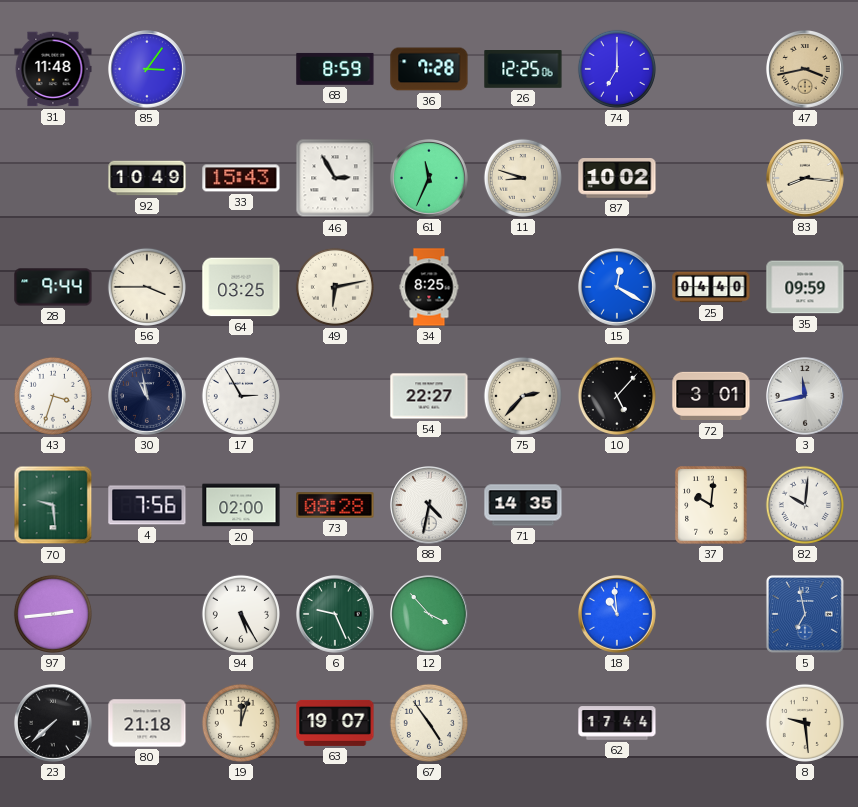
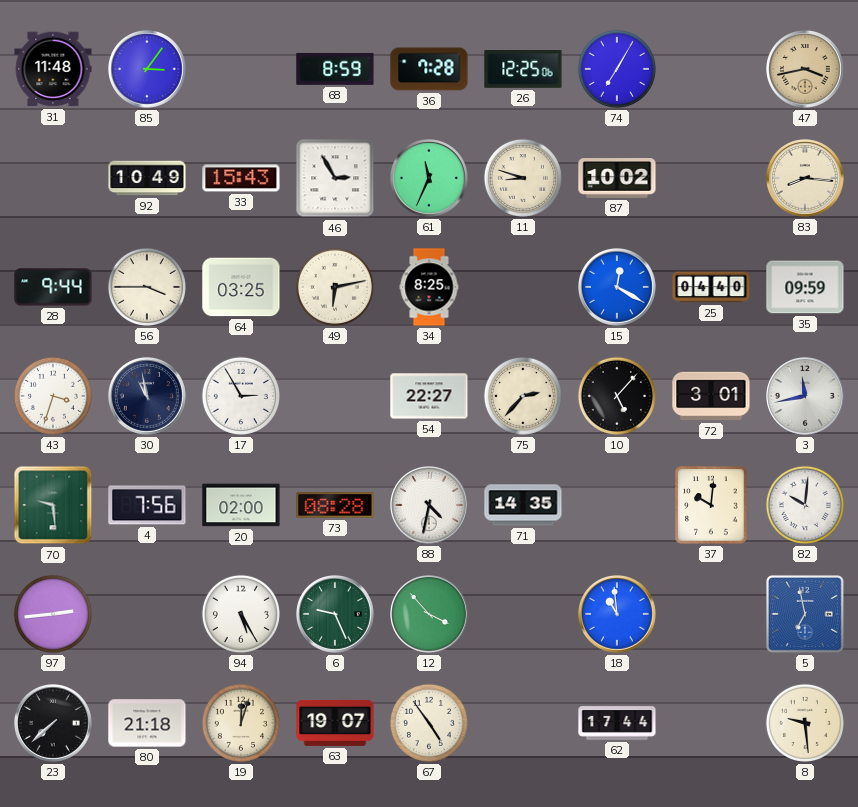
74: 7:00 -> 7:05 (617, 69)
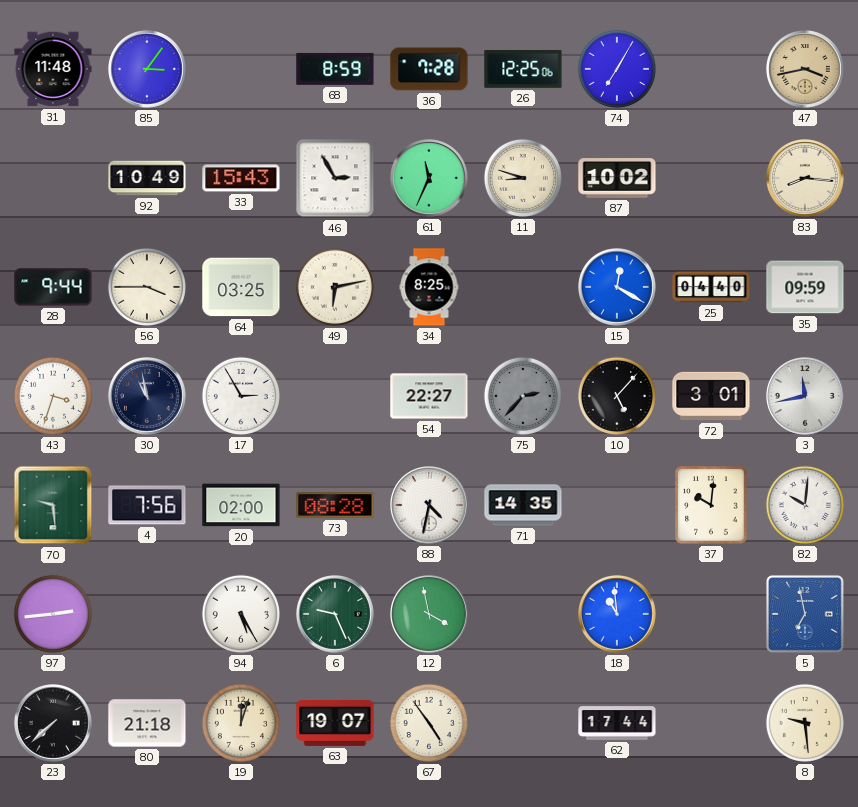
75 dial: cream -> grey (523, 396)
12: 3:53 -> 3:58 (430, 615)
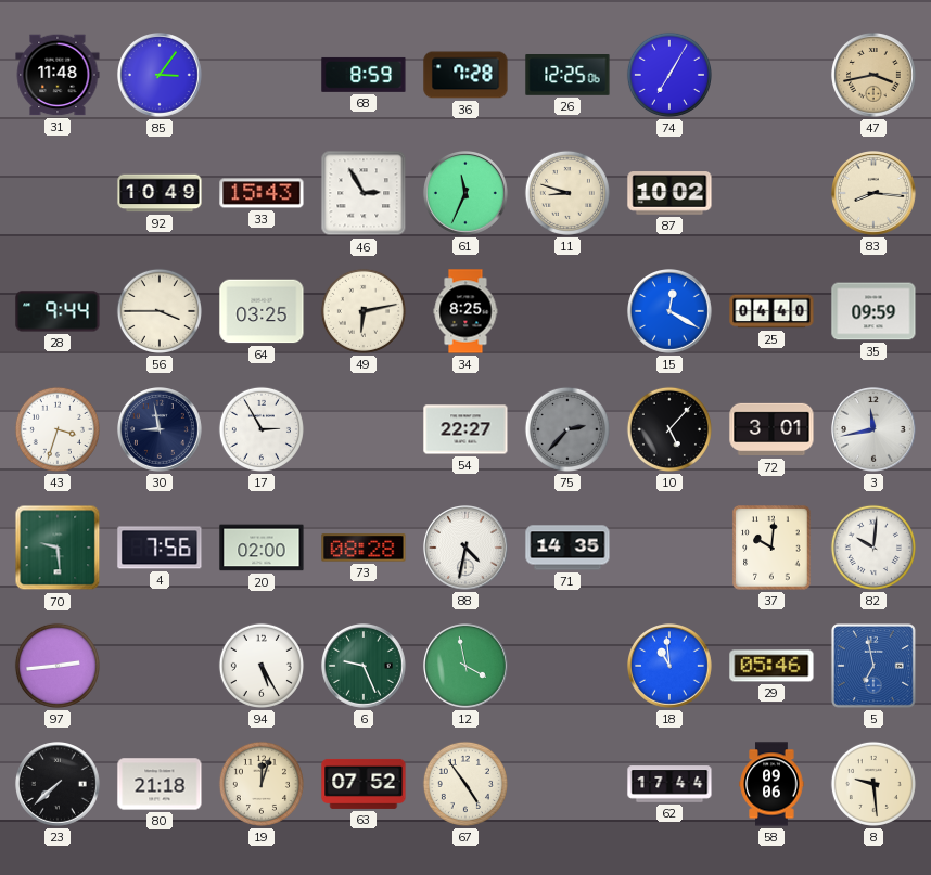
30: 10:58 -> 8:58 (161, 430)
29: none -> 05:46 (771, 666)
63: 19:07 -> 07:52 (364, 784)
58: none -> 09:06 (771, 784)
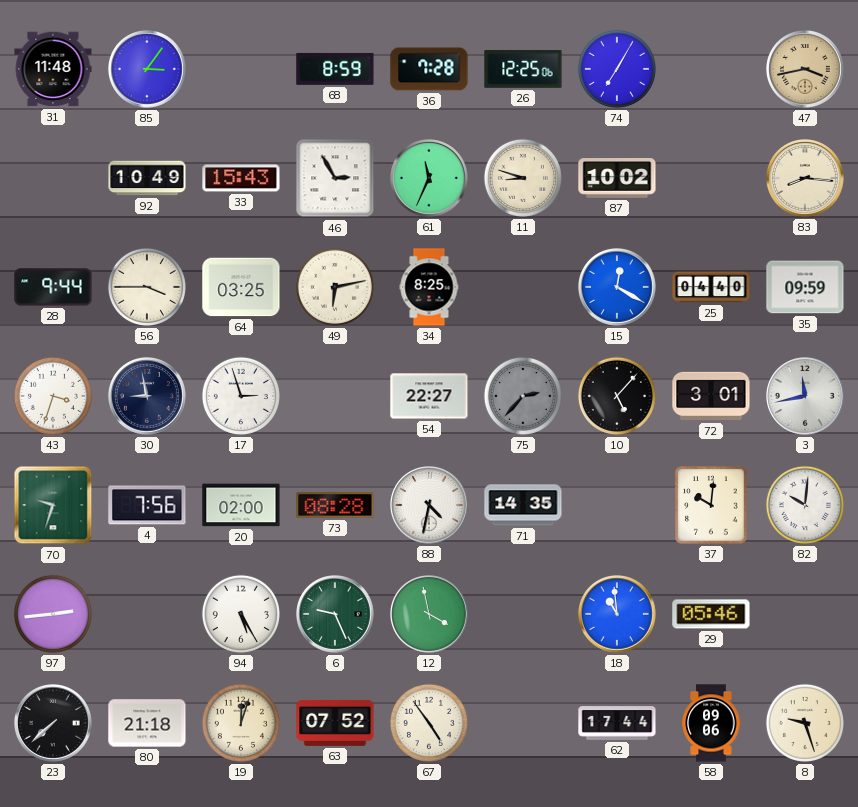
17: 2:55 -> 2:57 (241, 396)
70: 9:29 -> 9:33 (53, 505)
5: 6:58 -> none (873, 666)
8: 9:29 -> 9:27 (805, 723)
